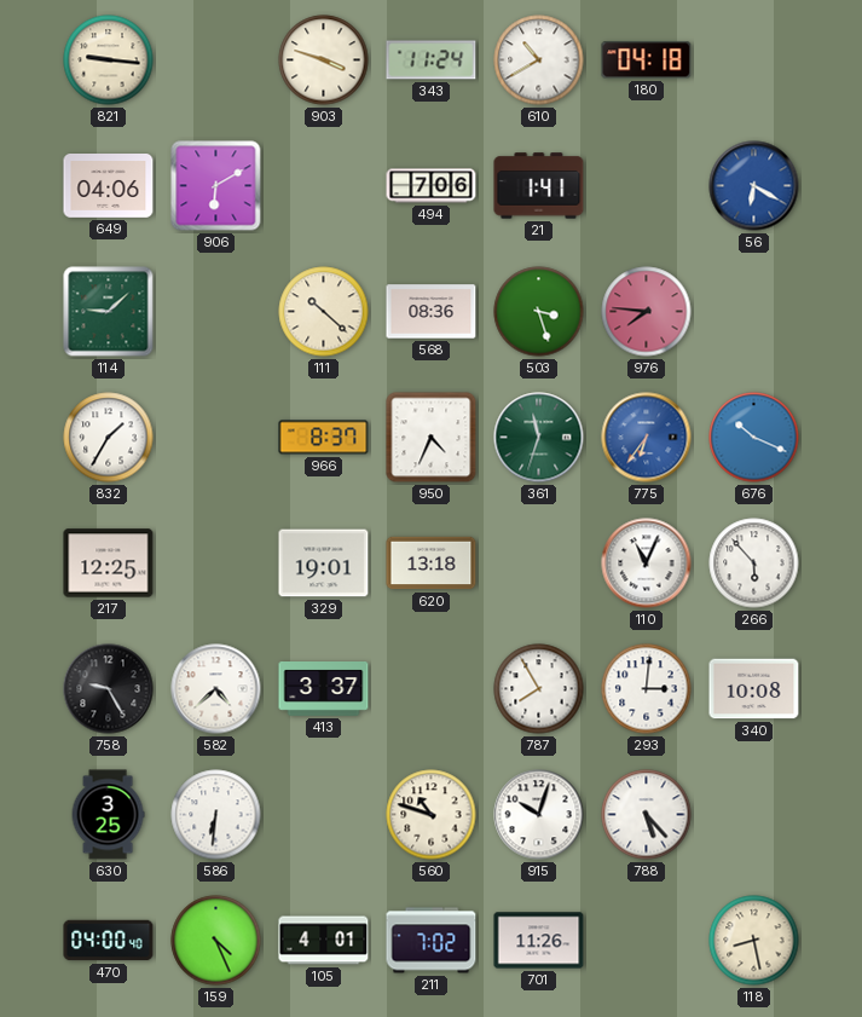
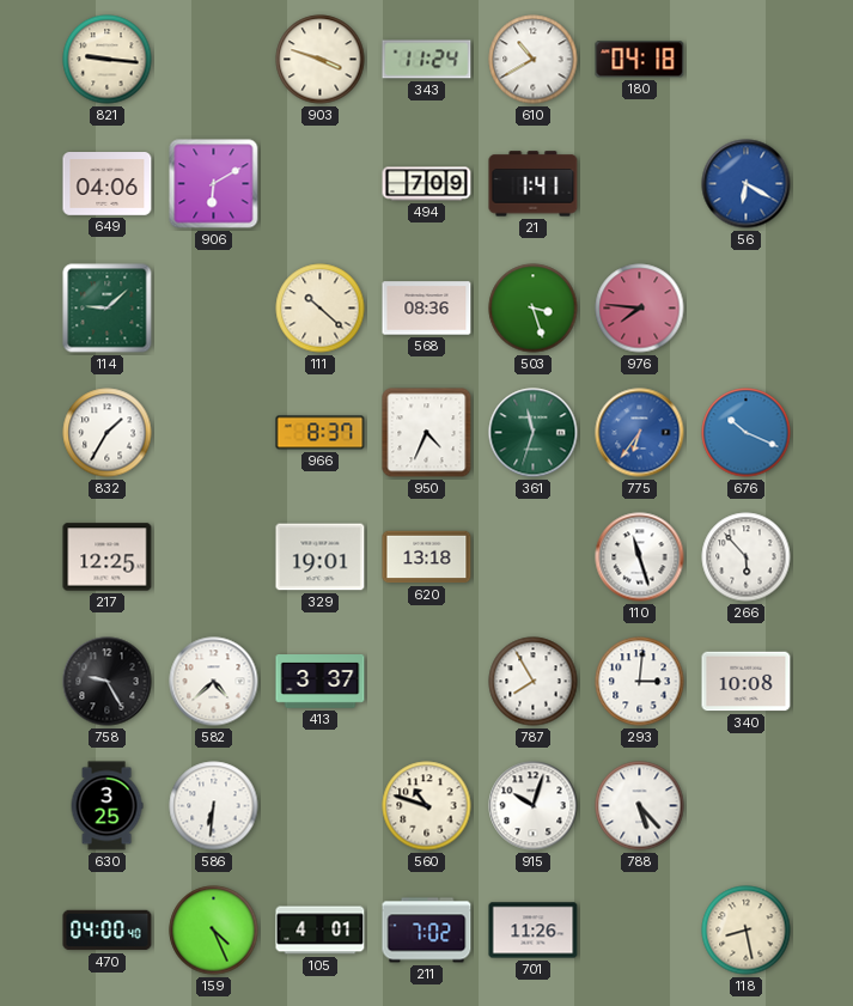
494: 7:06 -> 7:09 (427, 184)
110: 11:04 -> 11:27 (640, 557)
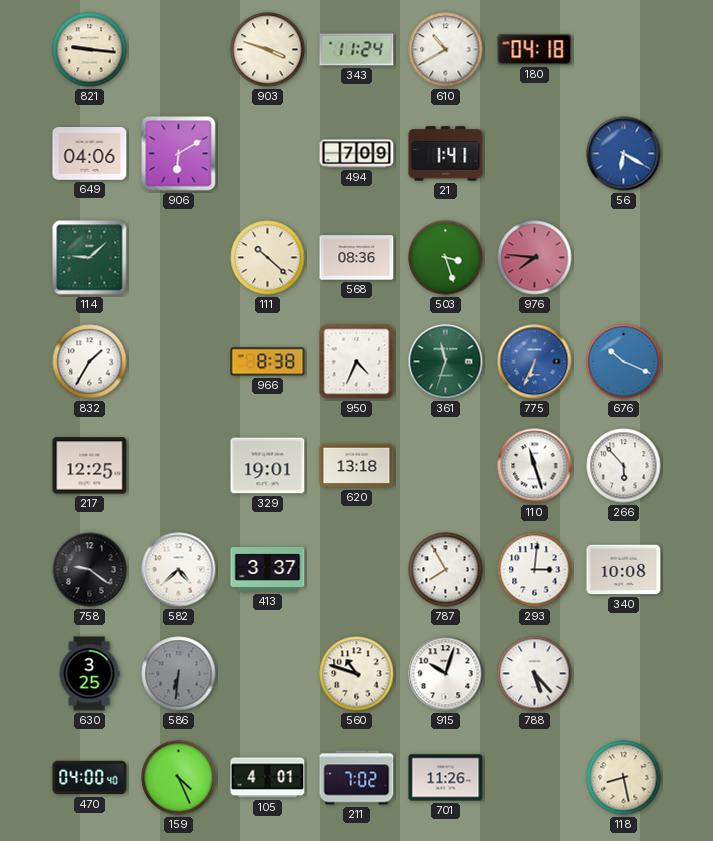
966: 8:37 -> 8:38 (268, 362)
775: 6:36 -> 6:34 (535, 362)
758: 9:25 -> 9:21 (90, 570)
586 dial: white -> grey (179, 674)
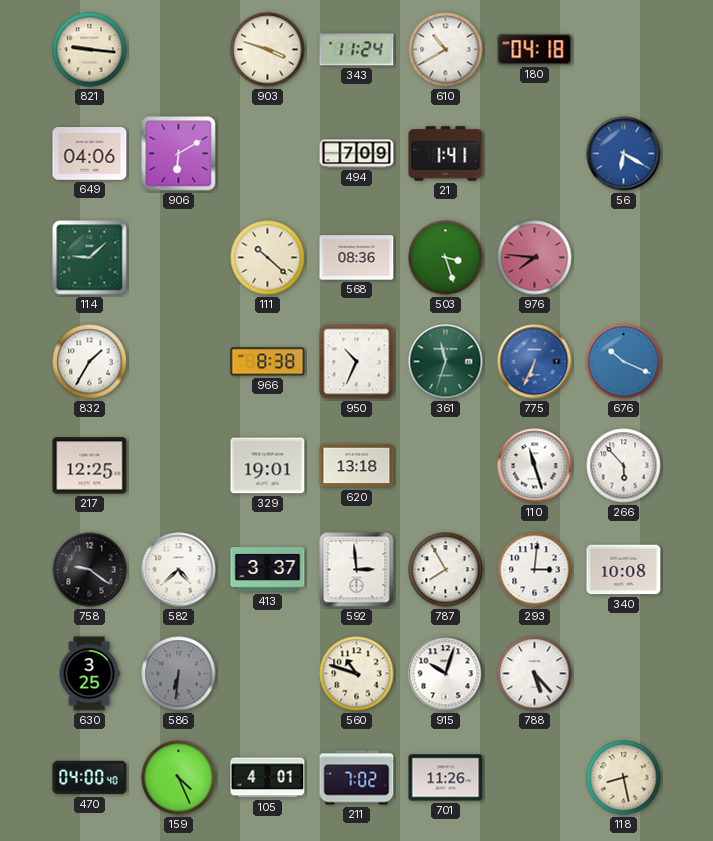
950: 4:34 -> 10:34 (357, 362)
592: none -> 2:59 (357, 570)
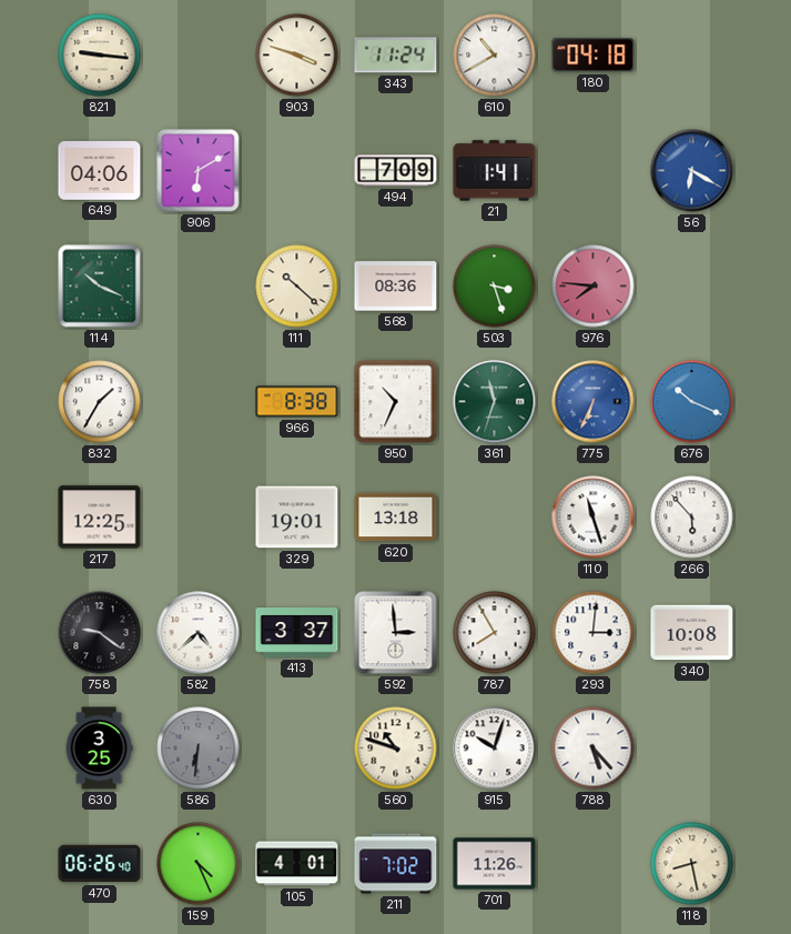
114: 9:08 -> 10:19 (100, 287)
470: 04:00 -> 06:26 (100, 864)
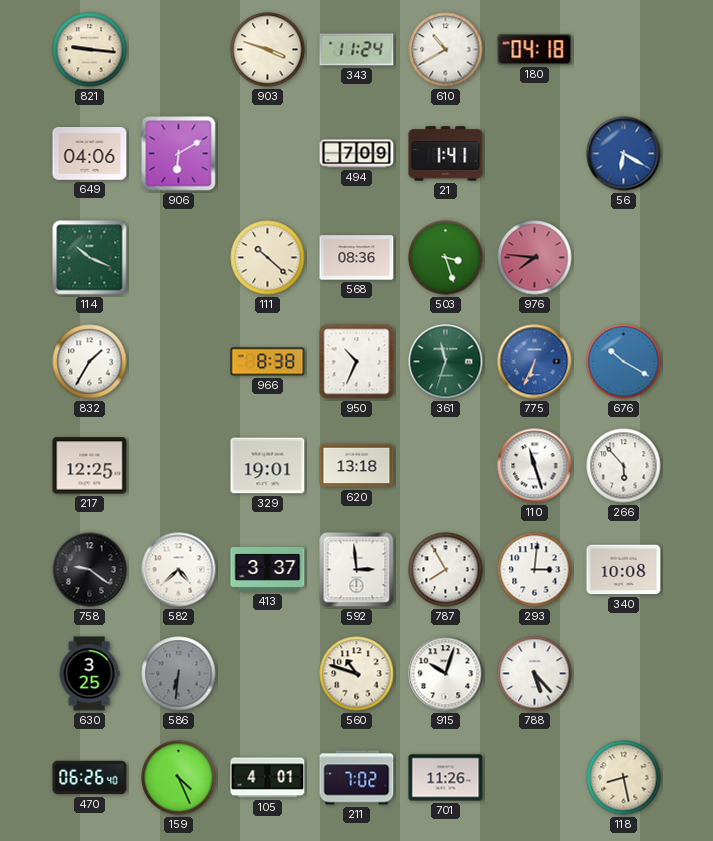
676: 10:19 -> 10:20 (624, 362)
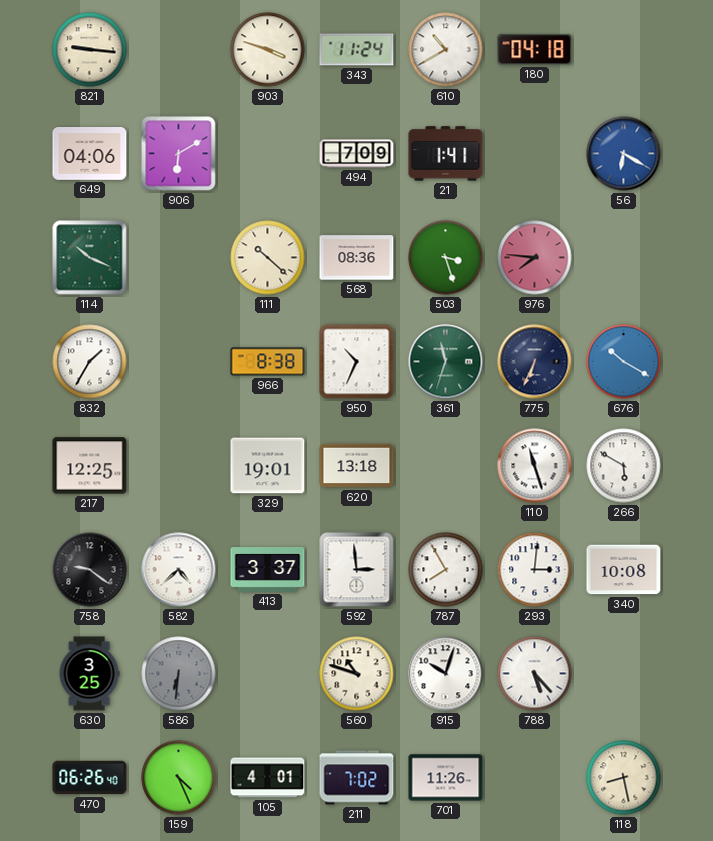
775 dial: blue -> navy (535, 362)
266: 5:53 -> 5:50 (624, 466)
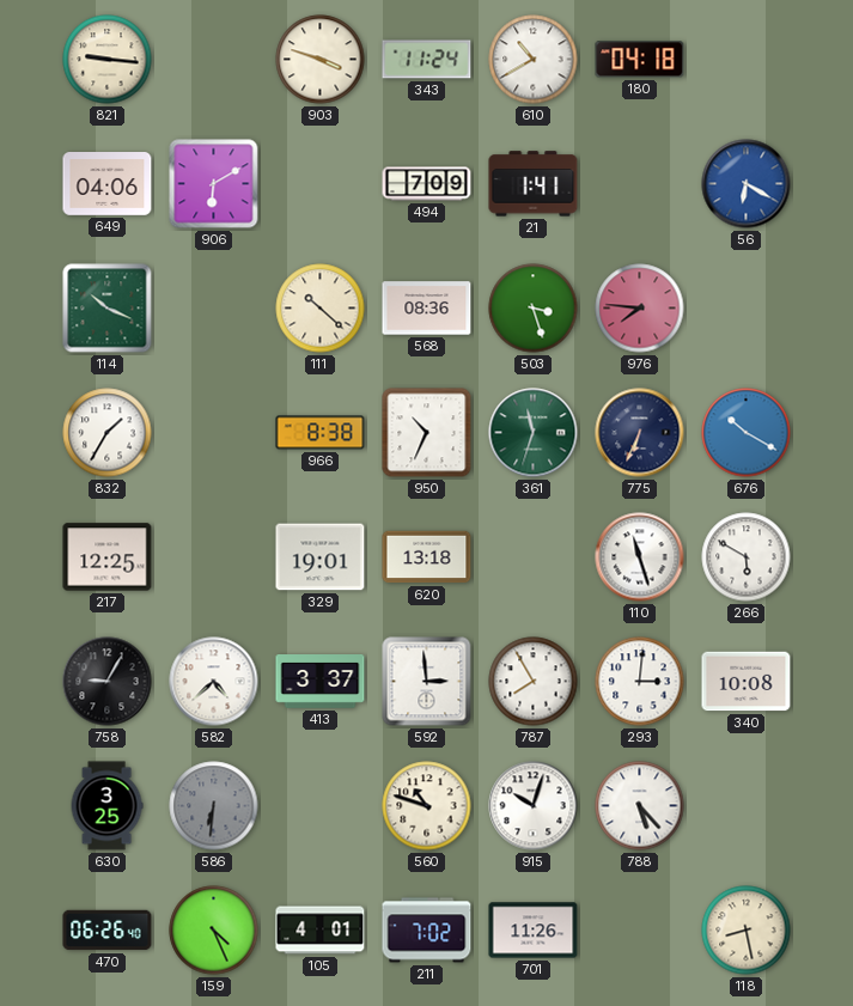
758: 9:21 -> 9:05 (108, 682)
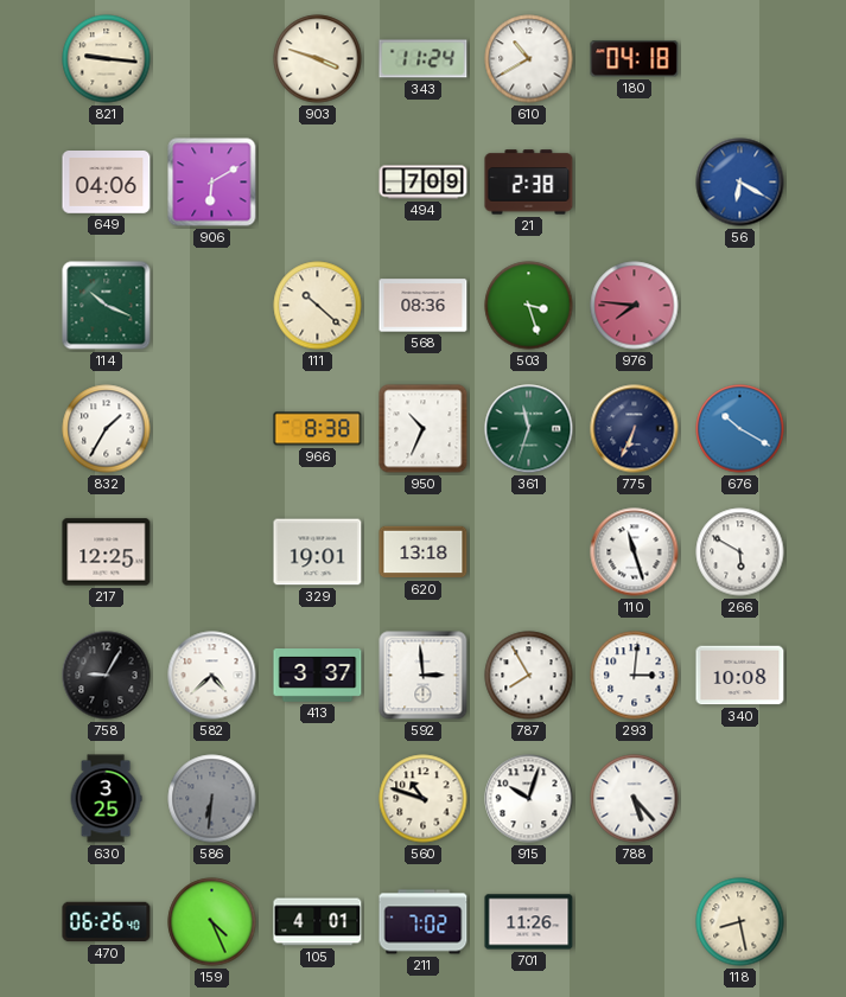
21: 1:41 -> 2:38 (529, 183)
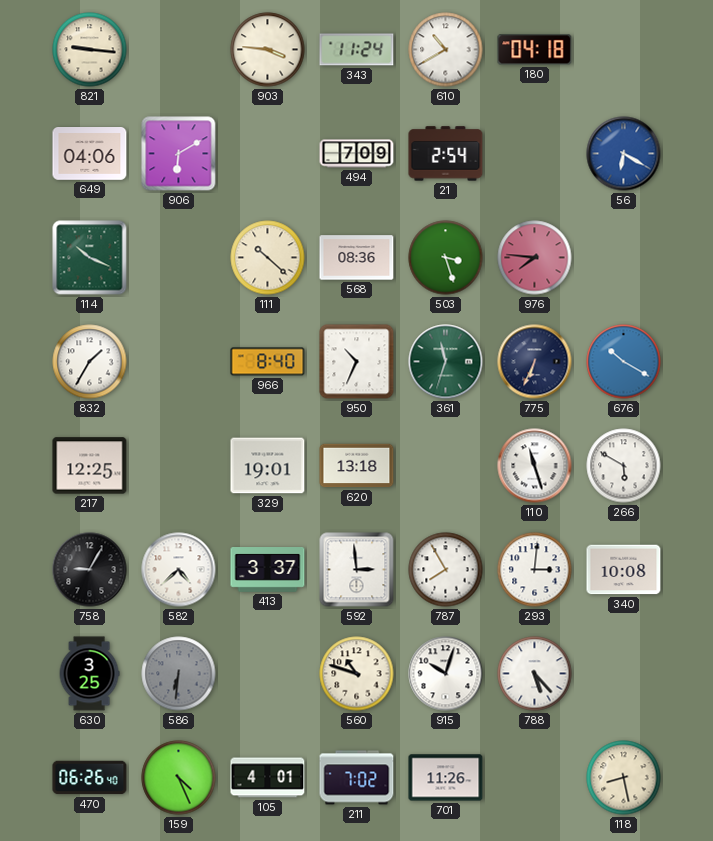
903: 3:48 -> 3:46 (268, 50)
21: 2:38 -> 2:54 (446, 154)
966: 8:38 -> 8:40 (268, 362)
